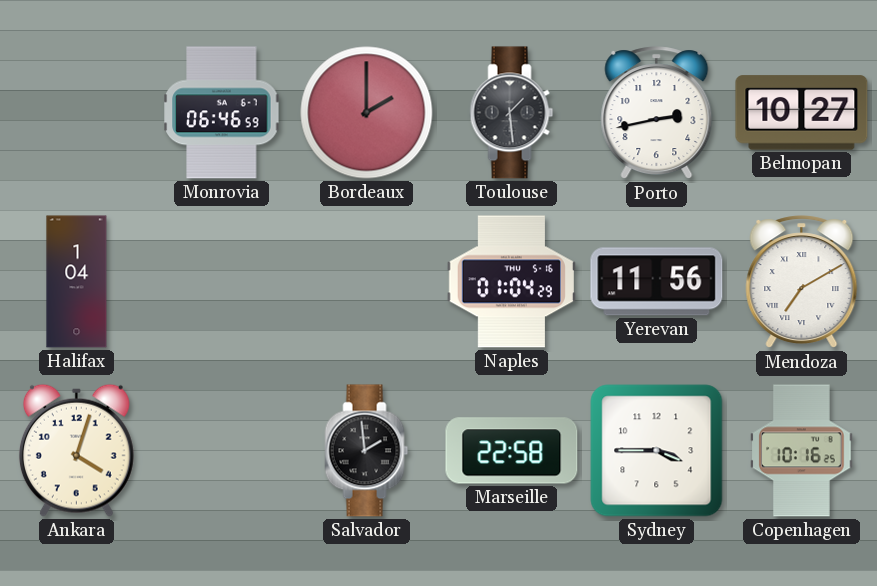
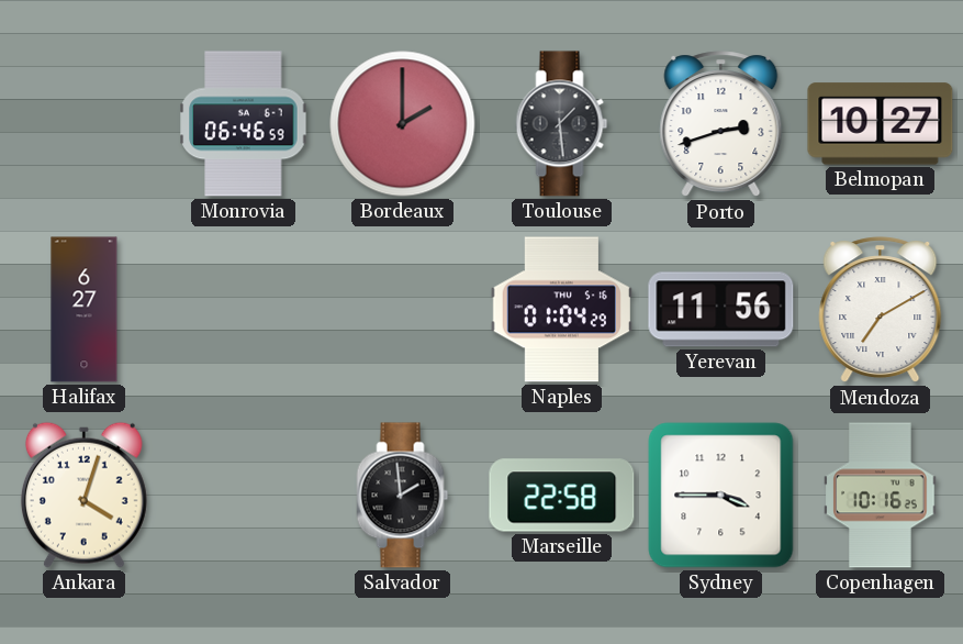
Porto: 2:43 -> 2:42 (721, 124)
Halifax: 1:04 -> 6:27 (85, 310)
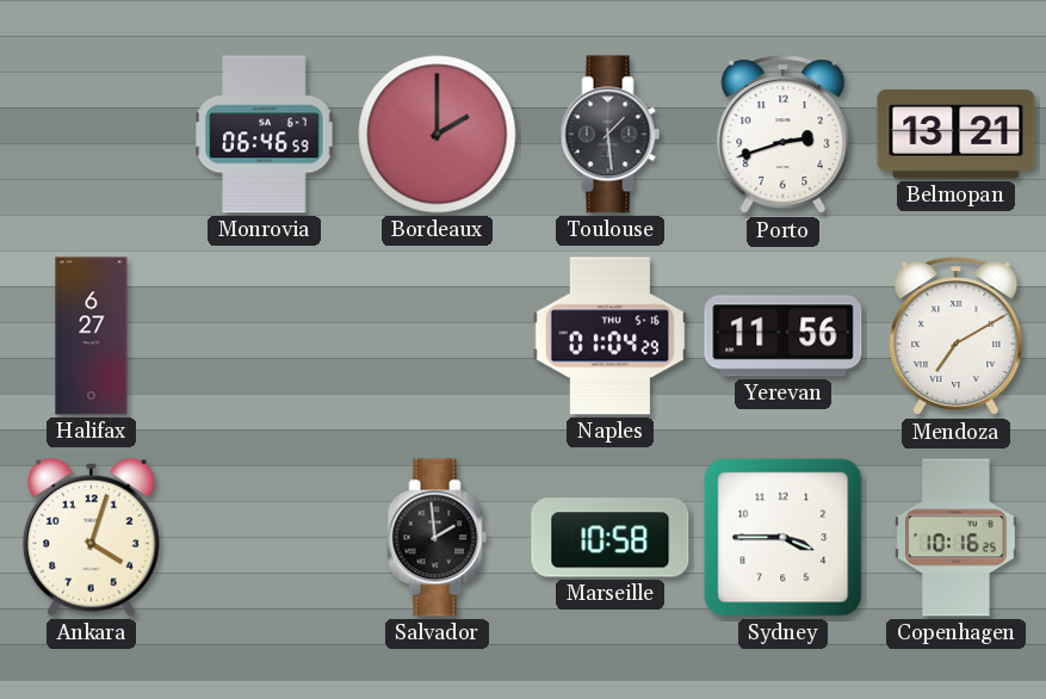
Belmopan: 10:27 -> 13:21 (957, 135)
Marseille: 22:58 -> 10:58 (611, 538)
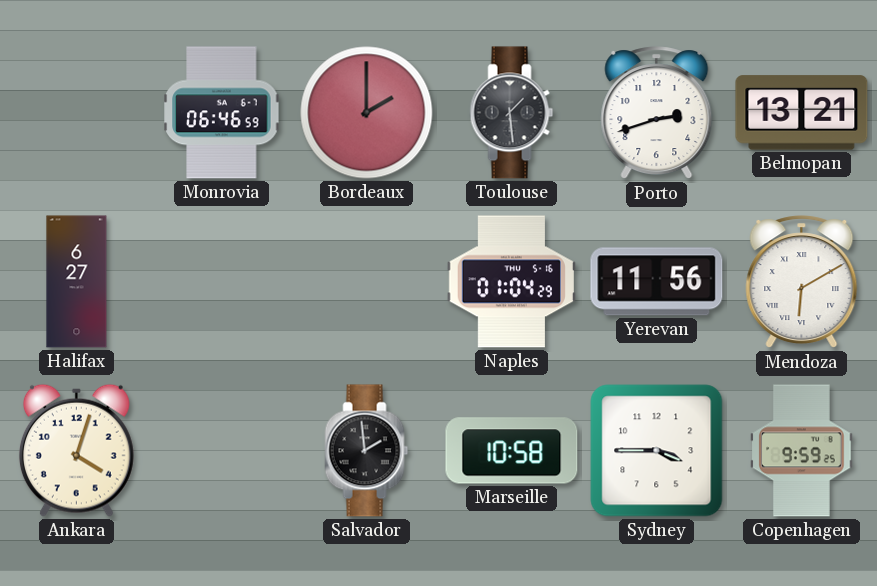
Mendoza: 7:10 -> 6:10 (802, 282)
Copenhagen: 10:16 -> 9:59 (802, 451)
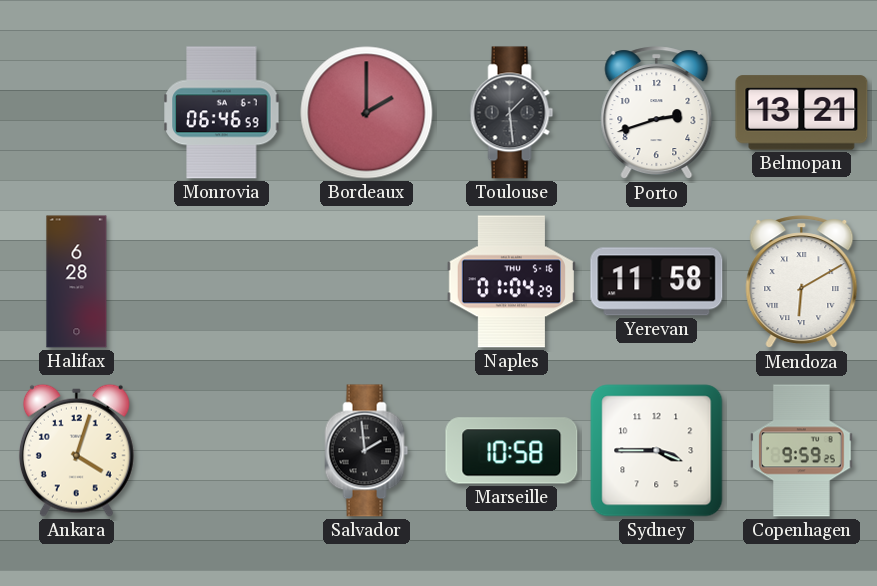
Halifax: 6:27 -> 6:28 (77, 282)
Yerevan: 11:56 -> 11:58 (657, 282)
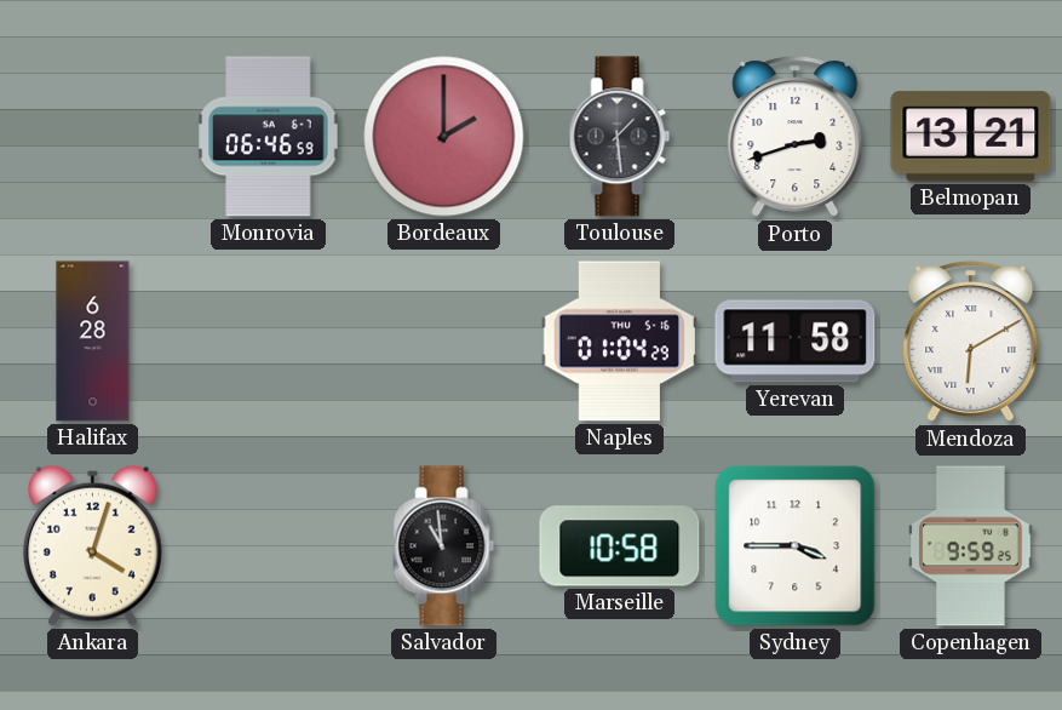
Salvador: 1:59 -> 10:59 (444, 546)
